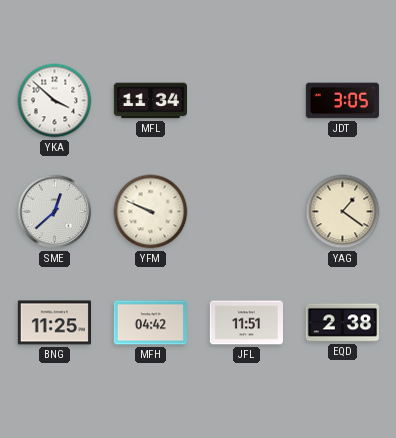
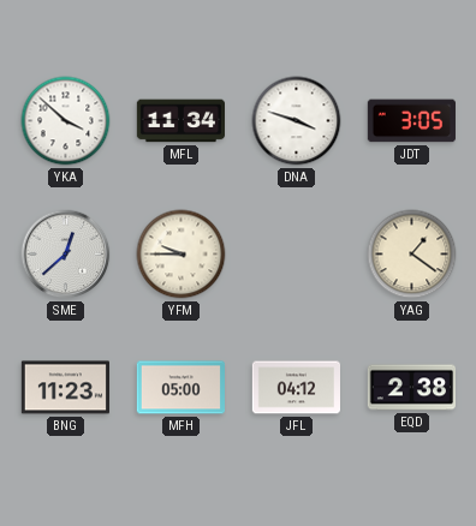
DNA: none -> 3:48 (297, 121)
YFM: 9:49 -> 9:45 (182, 255)
BNG: 11:25 -> 11:23 (65, 388)
MFH: 04:42 -> 05:00 (180, 388)
JFL: 11:51 -> 04:12 (296, 388)
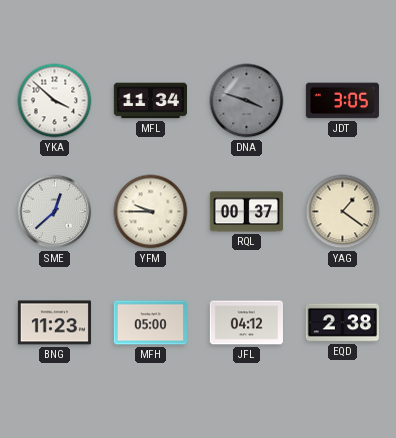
DNA dial: white -> grey (247, 101)
RQL: none -> 00:37 (246, 212)
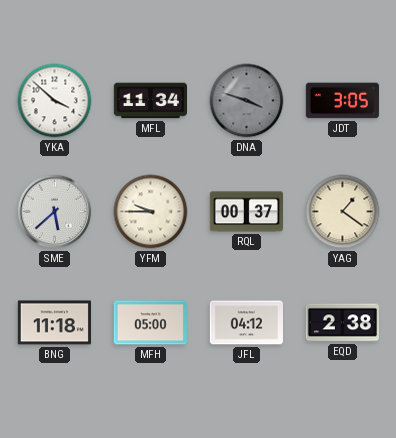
SME: 12:38 -> 5:38 (55, 212)
BNG: 11:23 -> 11:18 (54, 323)
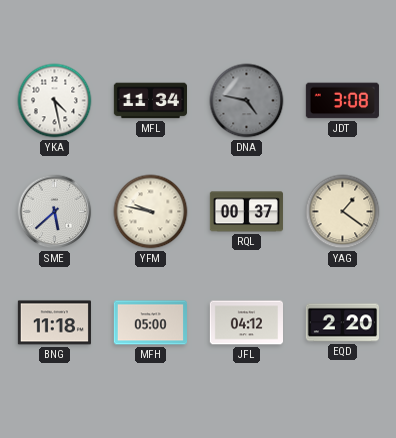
YKA: 3:52 -> 4:28 (55, 101)
DNA: 3:48 -> 4:47 (247, 101)
JDT: 3:05 -> 3:08 (342, 101)
YFM: 9:45 -> 9:47 (151, 212)
EQD: 2:38 -> 2:20 (342, 323)
